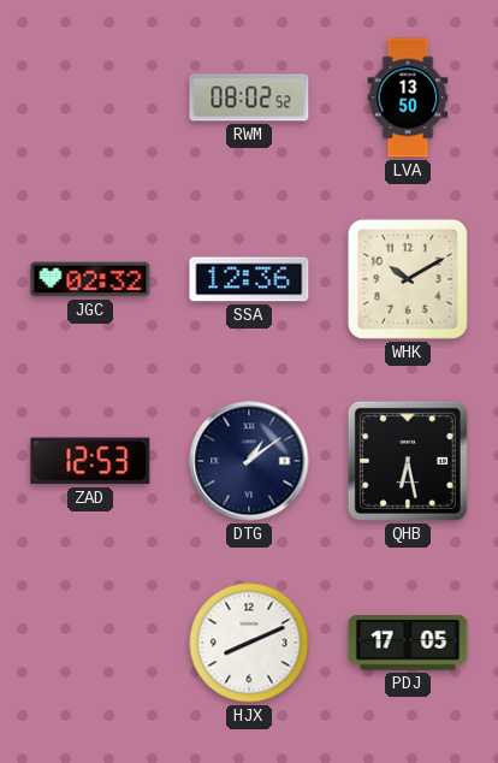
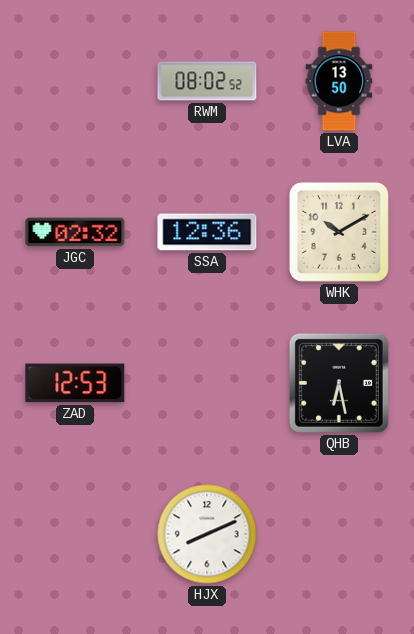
DTG: 1:09 -> none (249, 461)
PDJ: 17:05 -> none (408, 643)
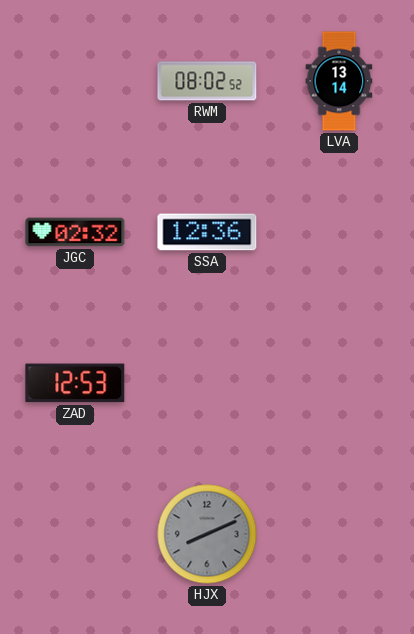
LVA: 13:50 -> 13:14 (339, 81)
WHK: 10:10 -> none (339, 232)
QHB: 6:28 -> none (339, 383)
HJX dial: white -> grey (207, 534)
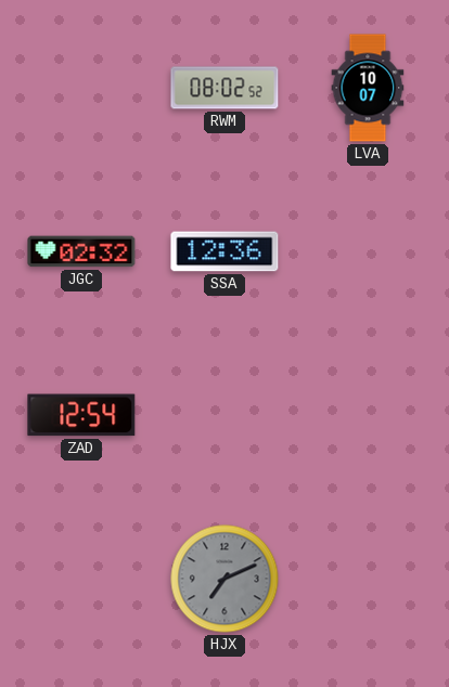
LVA: 13:14 -> 10:07 (368, 88)
ZAD: 12:53 -> 12:54 (81, 415)
HJX: 8:11 -> 7:11 (224, 579)
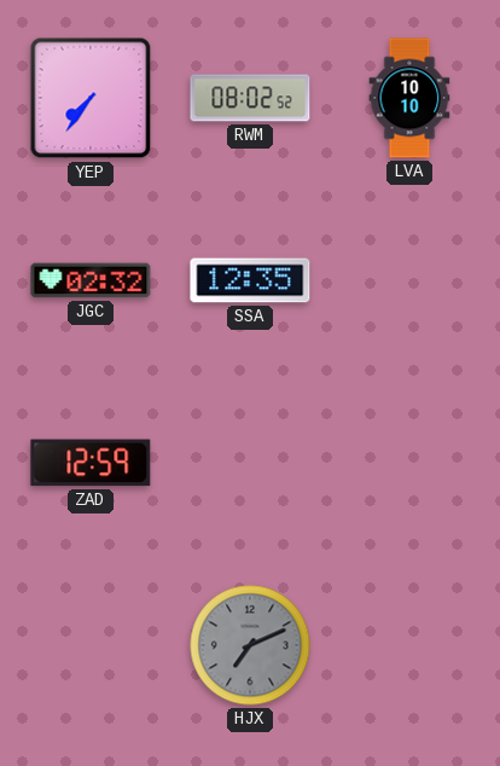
YEP: none -> 7:36 (91, 98)
LVA: 10:07 -> 10:10 (409, 98)
SSA: 12:36 -> 12:35 (250, 280)
ZAD: 12:54 -> 12:59 (91, 463)
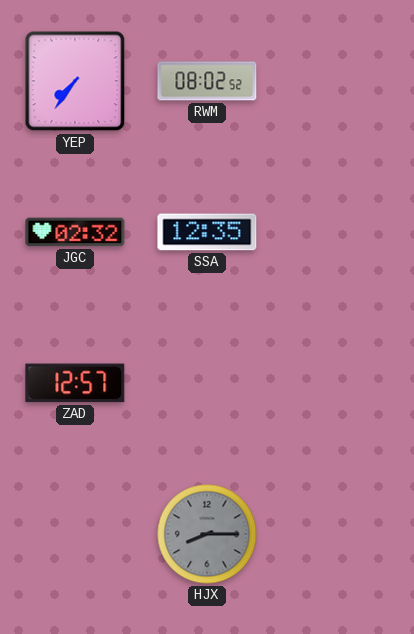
LVA: 10:10 -> none (409, 98)
ZAD: 12:59 -> 12:57 (75, 383)
HJX: 7:11 -> 8:15 (207, 534)
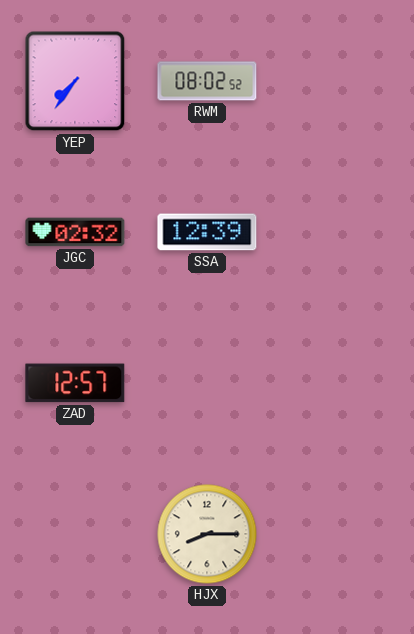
SSA: 12:35 -> 12:39 (207, 232)
HJX dial: grey -> cream (207, 534)
